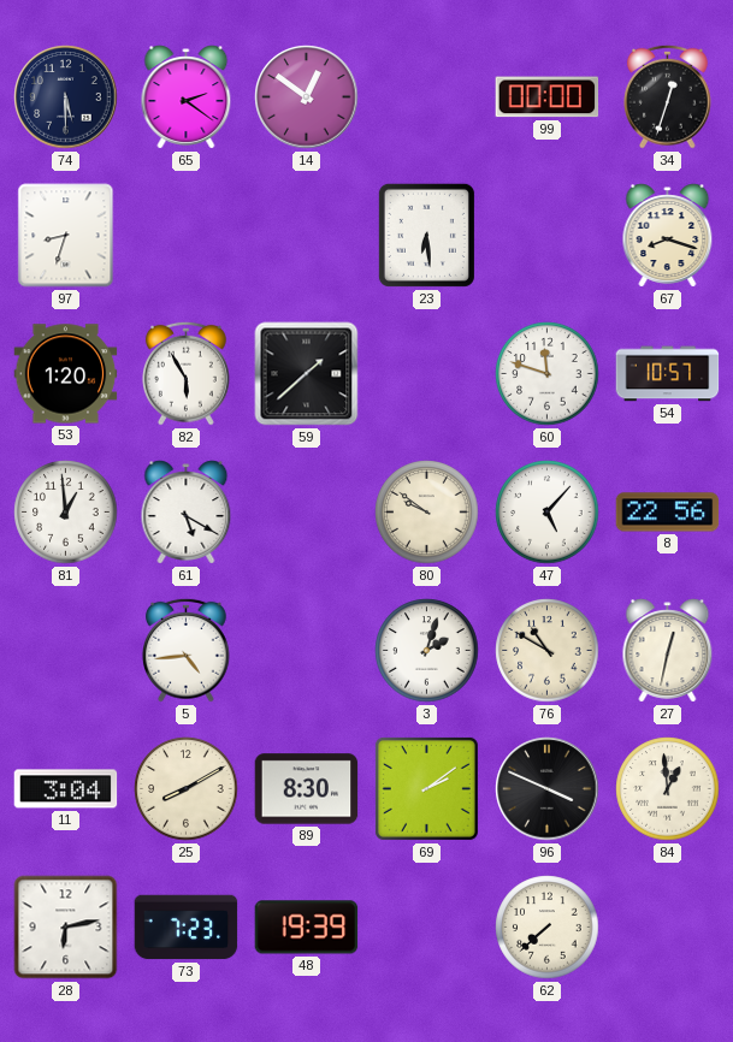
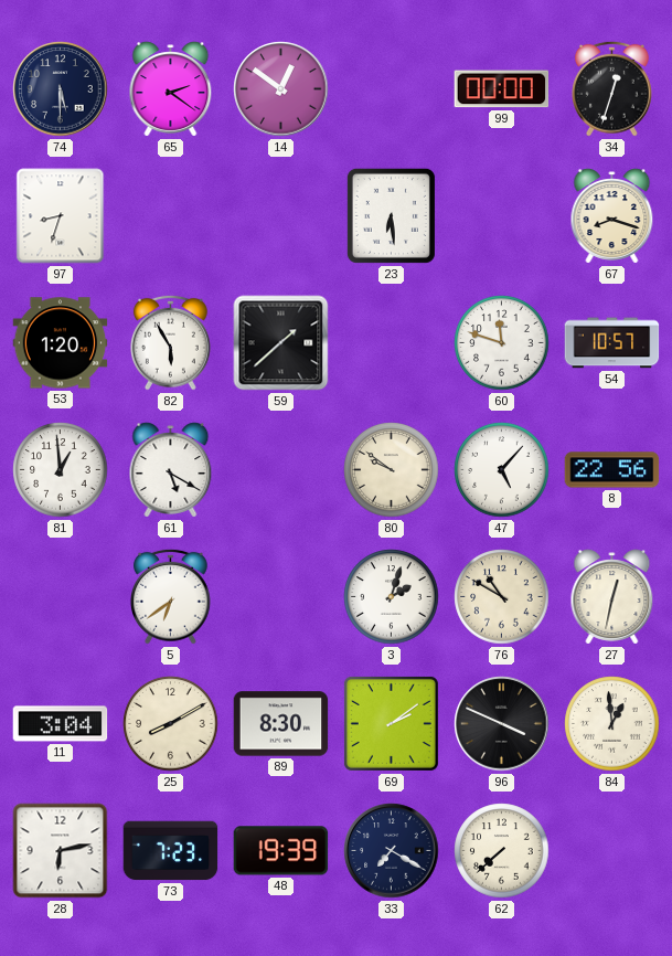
5: 4:44 -> 6:39 (171, 596)
33: none -> 7:20 (392, 851)
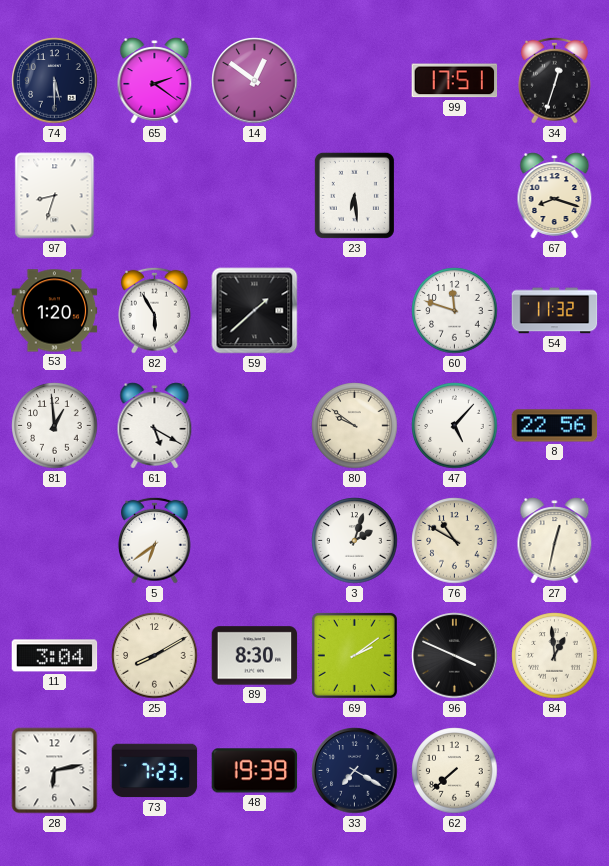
99: 00:00 -> 17:51 (455, 81)
54: 10:57 -> 11:32 (555, 311)
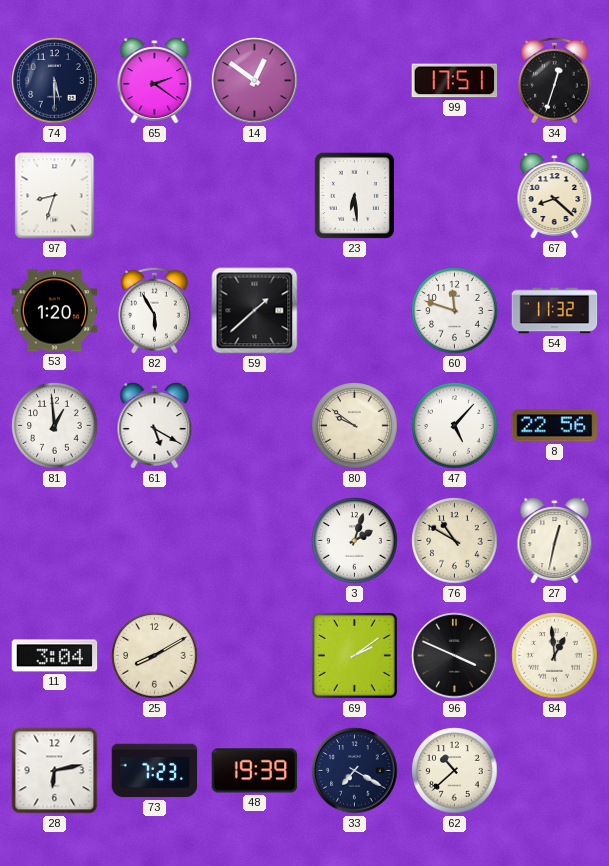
67: 8:18 -> 8:22 (555, 196)
5: 6:39 -> none (155, 540)
89: 8:30 -> none (255, 656)
62: 7:38 -> 10:38 (455, 771)
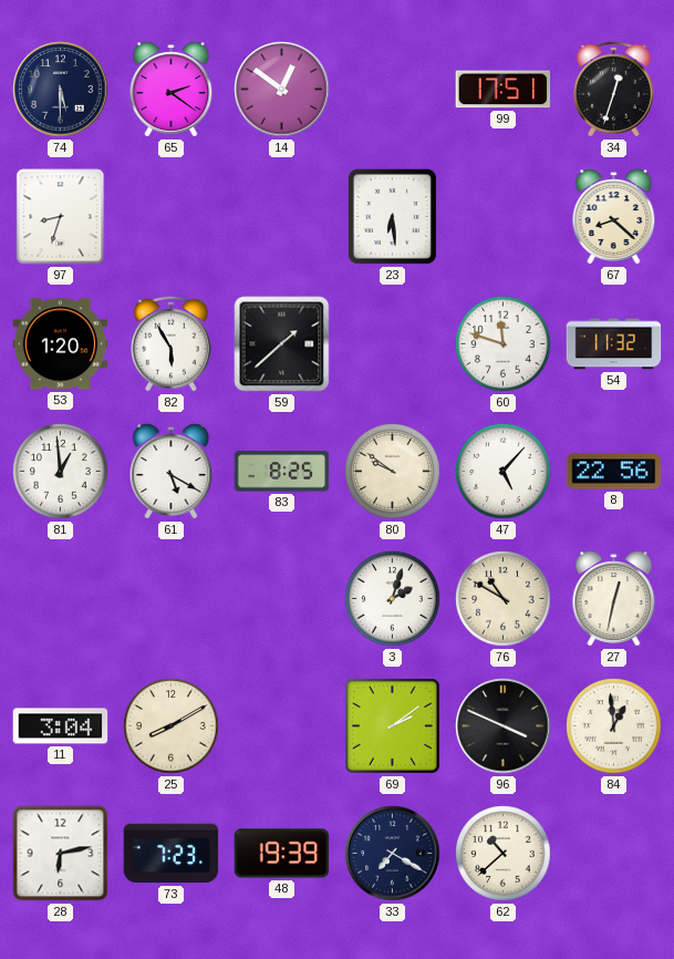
83: none -> 8:25 (282, 472)
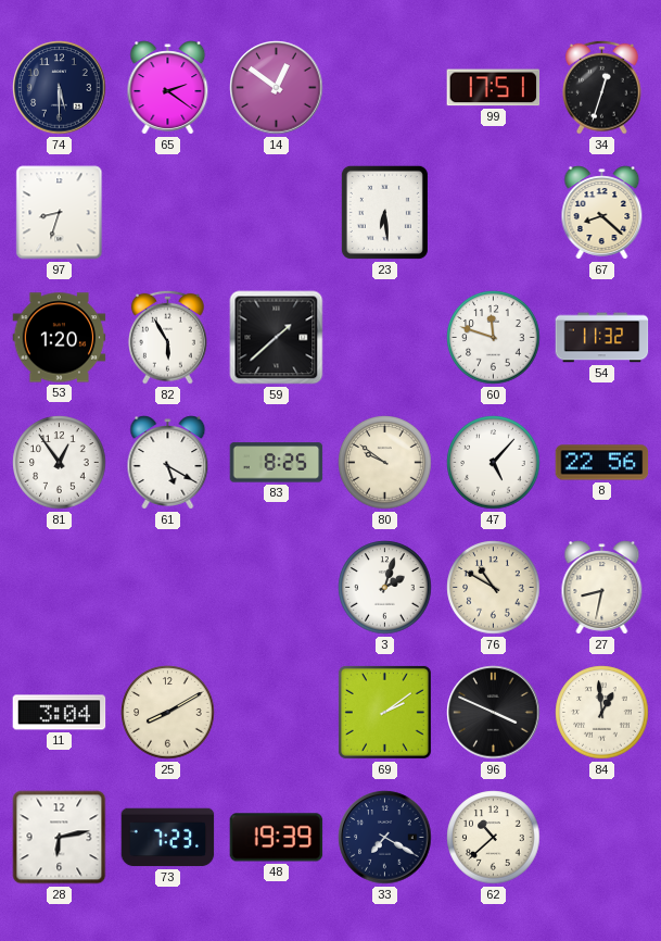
81: 12:59 -> 12:54 (60, 463)
27: 12:32 -> 8:32 (602, 588)
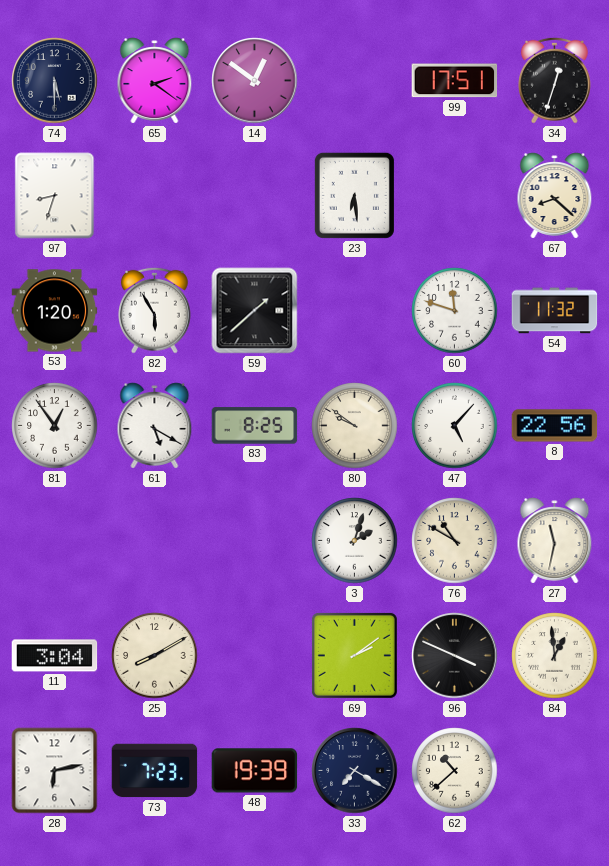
27: 8:32 -> 11:32 (555, 541)
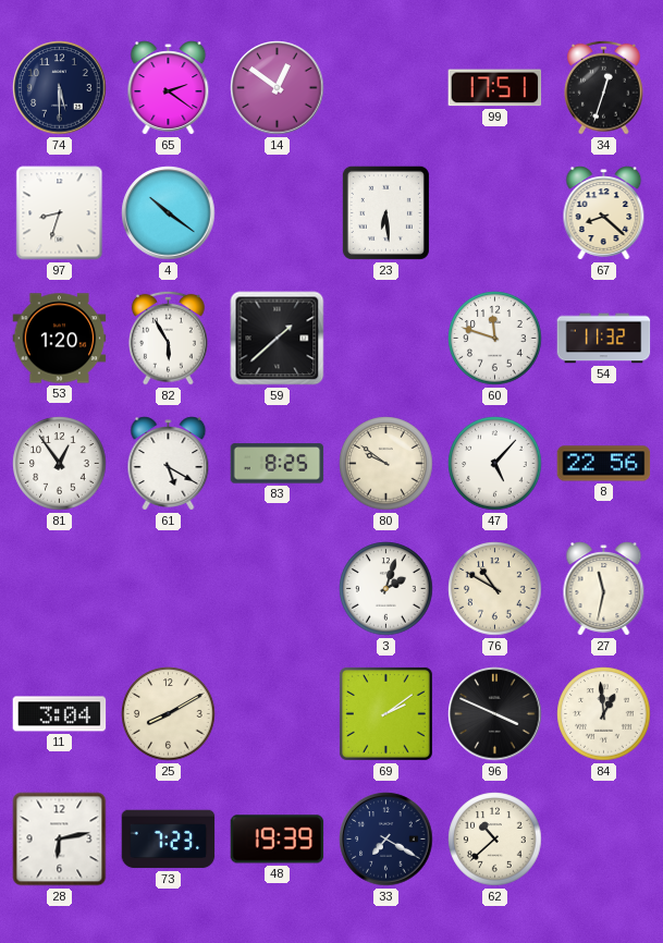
4: none -> 10:21 (169, 213)
